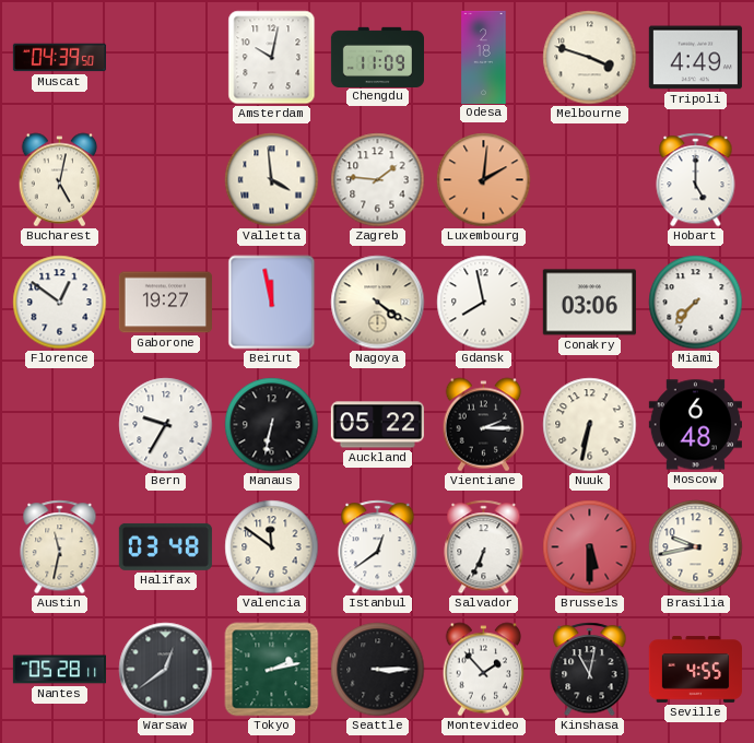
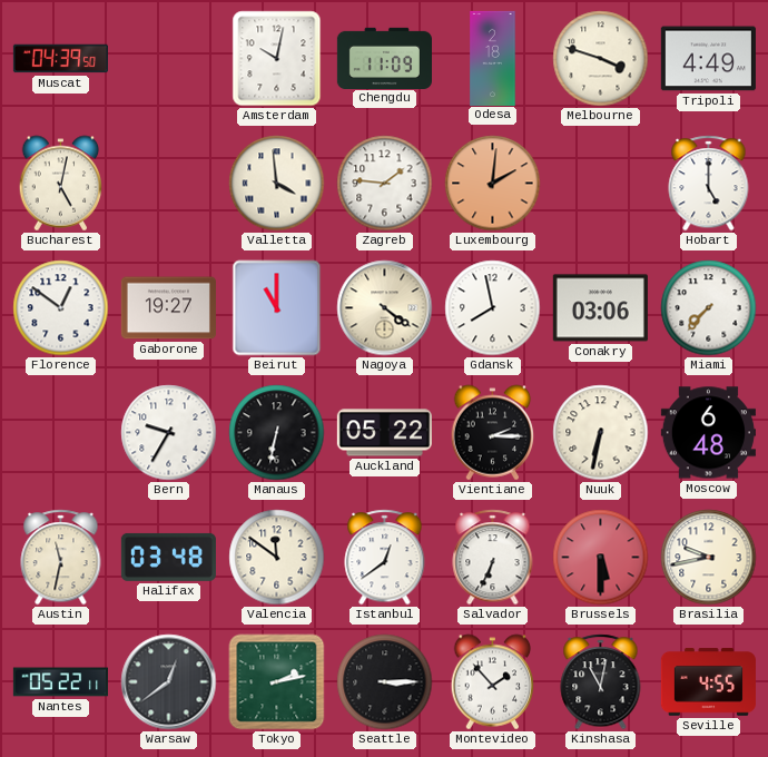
Beirut: 11:58 -> 11:00 (277, 308)
Nantes: 05:28 -> 05:22 (60, 682)
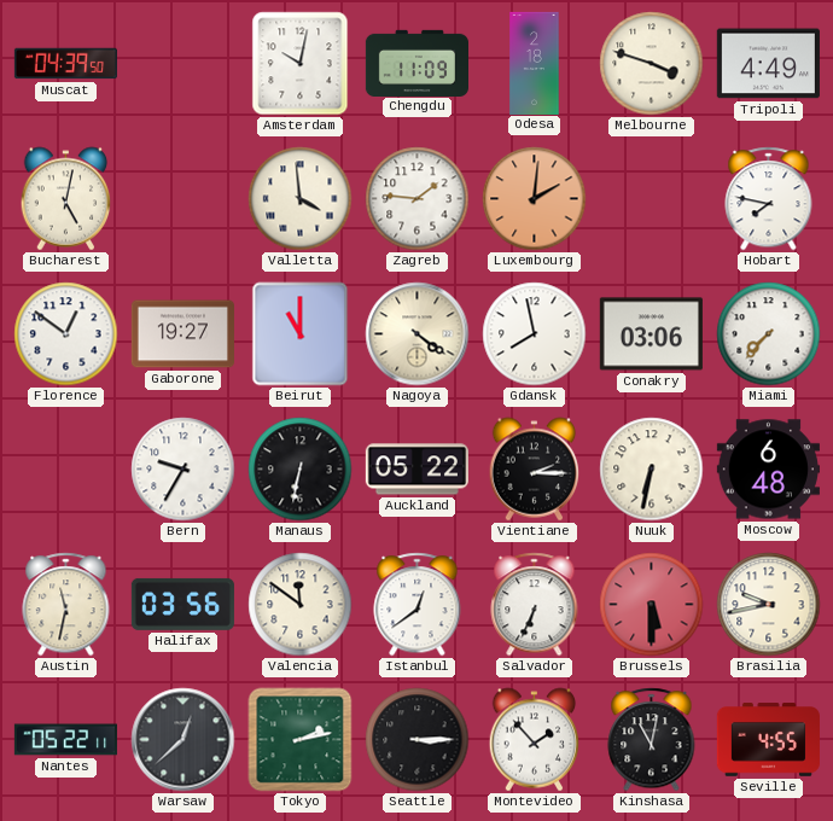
Hobart: 5:00 -> 7:47 (769, 199)
Halifax: 03:48 -> 03:56 (182, 604)
Warsaw: 12:39 -> 12:38 (184, 740)
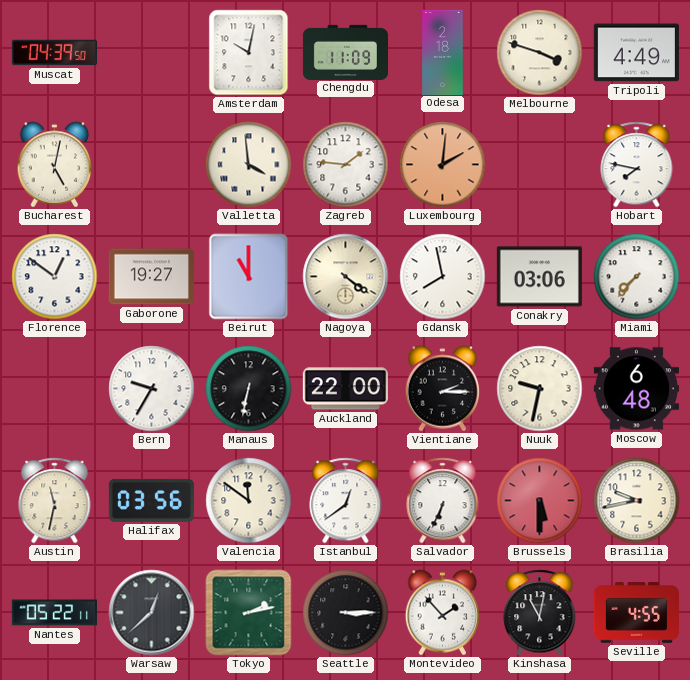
Auckland: 05:22 -> 22:00 (345, 389)
Nuuk: 6:32 -> 9:32 (540, 389)
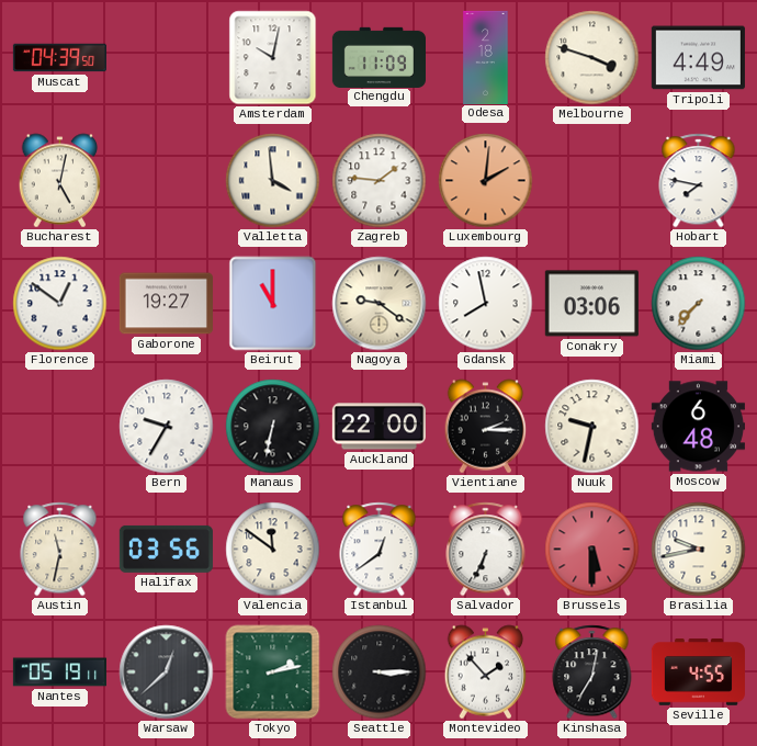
Nagoya: 4:21 -> 9:21 (380, 304)
Nantes: 05:22 -> 05:19 (59, 672)
Kinshasa: 11:02 -> 7:02 (592, 672)
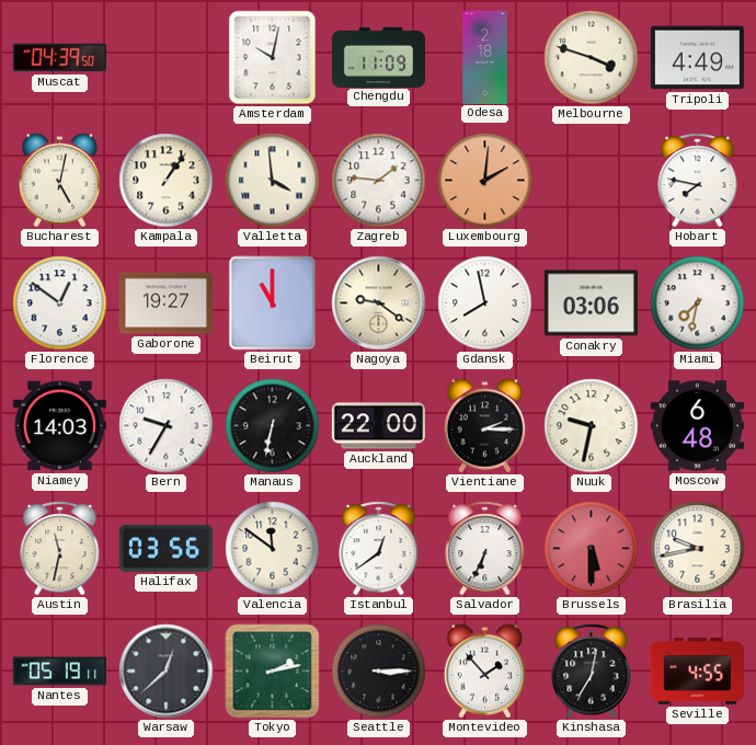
Kampala: none -> 1:06 (167, 181)
Miami: 7:37 -> 7:32 (698, 303)
Niamey: none -> 14:03 (59, 426)
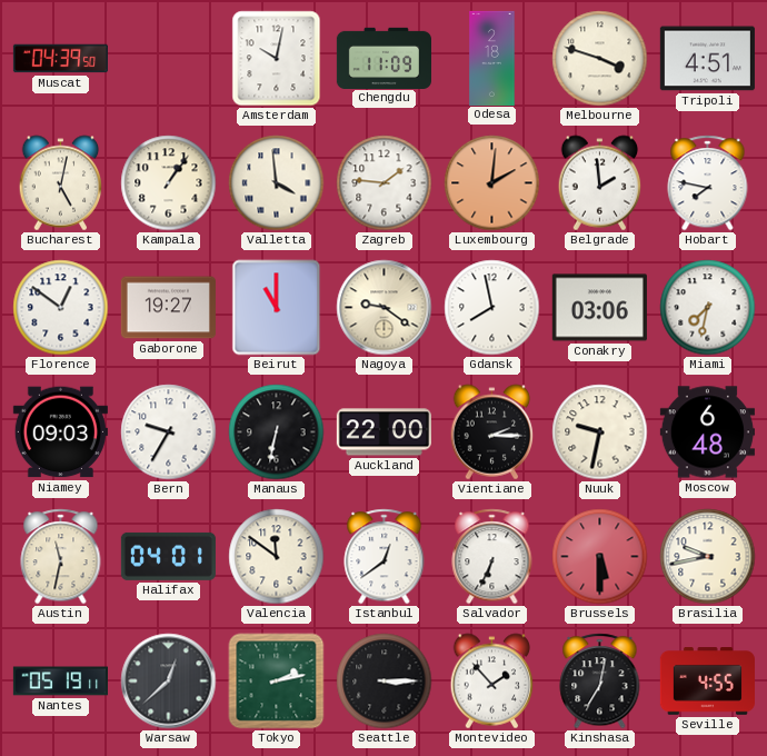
Tripoli: 4:49 -> 4:51 (707, 59)
Belgrade: none -> 1:59 (600, 183)
Niamey: 14:03 -> 09:03 (60, 432)
Halifax: 03:56 -> 04:01 (168, 556)
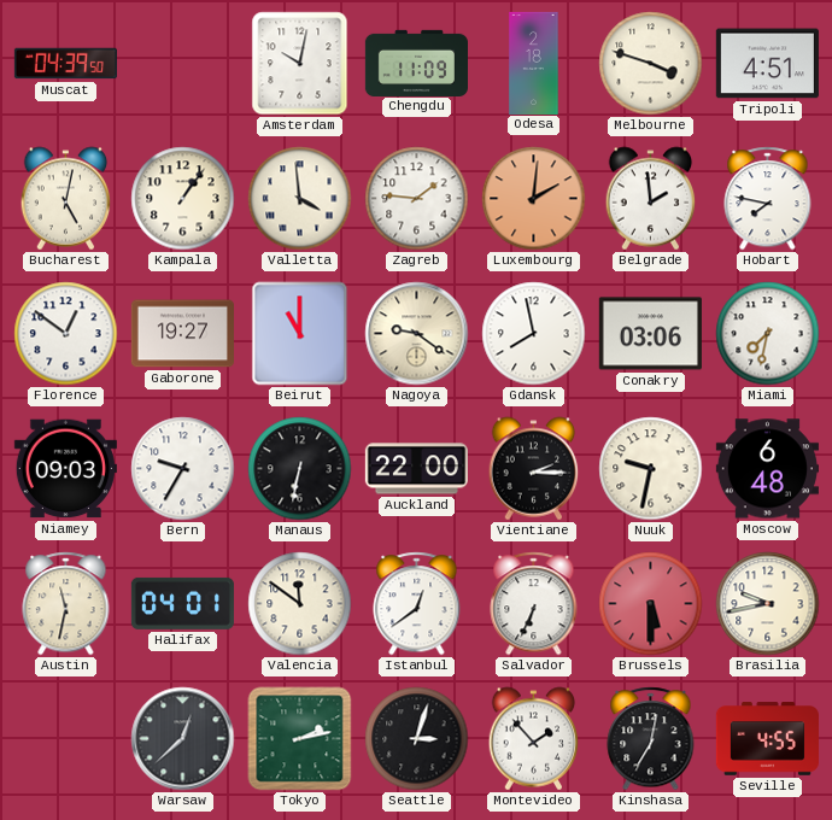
Nantes: 05:19 -> none (60, 682)
Seattle: 3:15 -> 3:03 (417, 739)
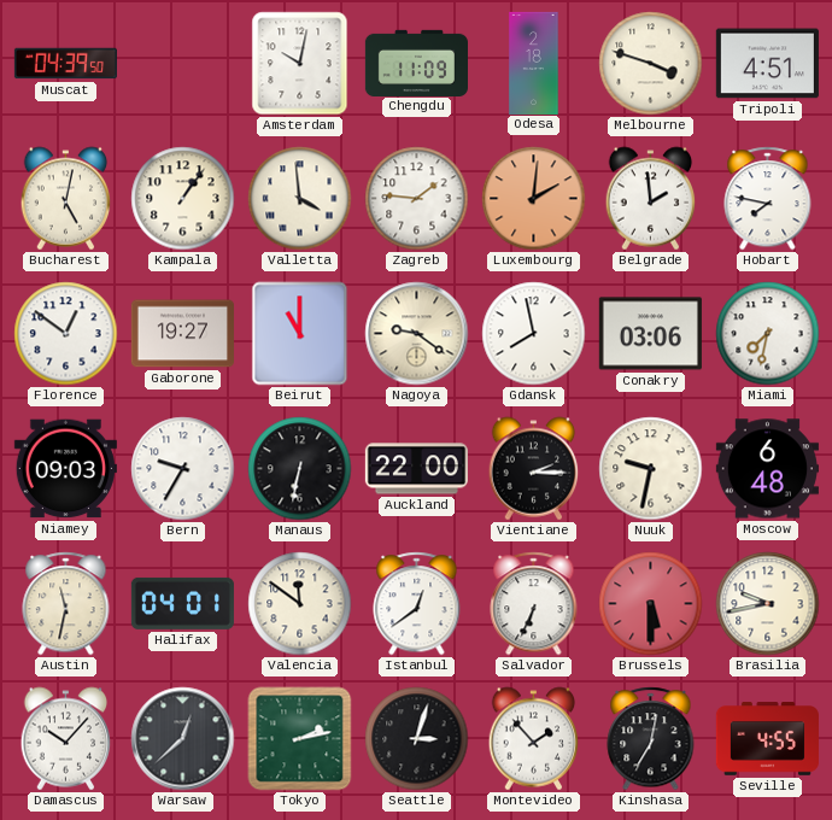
Damascus: none -> 10:07 (66, 739)
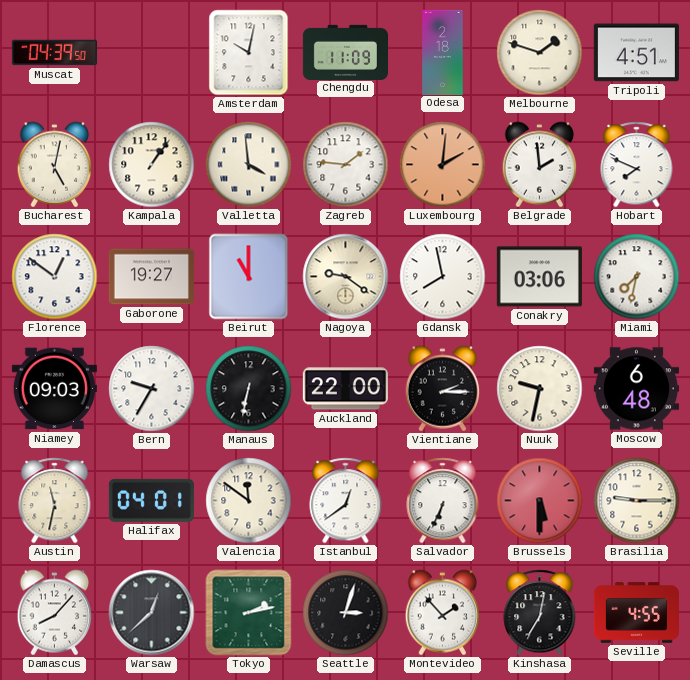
Melbourne: 3:48 -> 1:48 (540, 53)
Hobart: 7:47 -> 7:49 (637, 165)
Brasilia: 9:43 -> 9:15 (637, 501)
Damascus: 10:07 -> 8:07 (55, 613)
